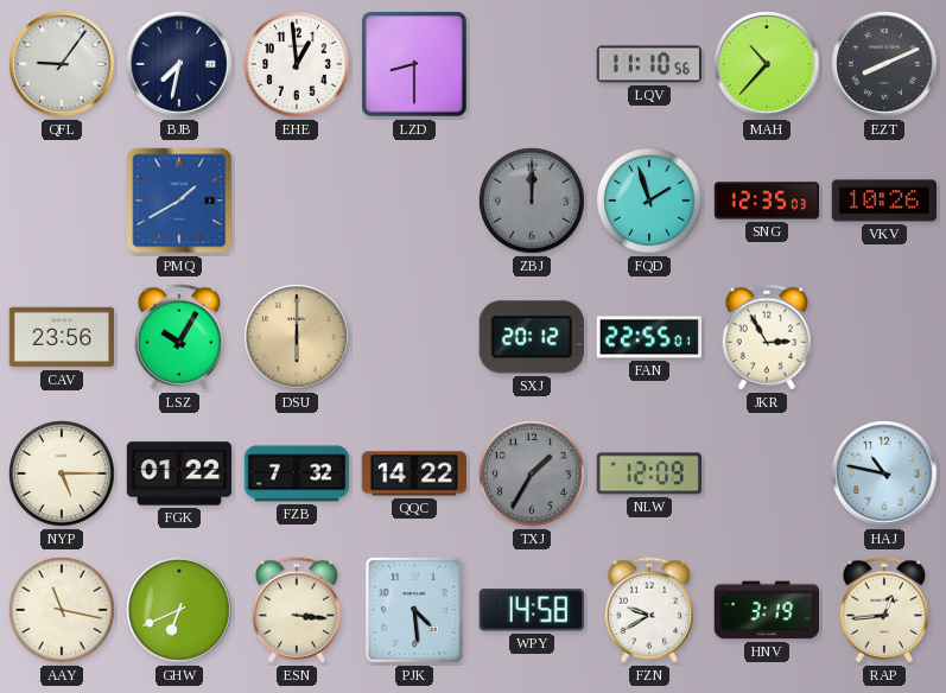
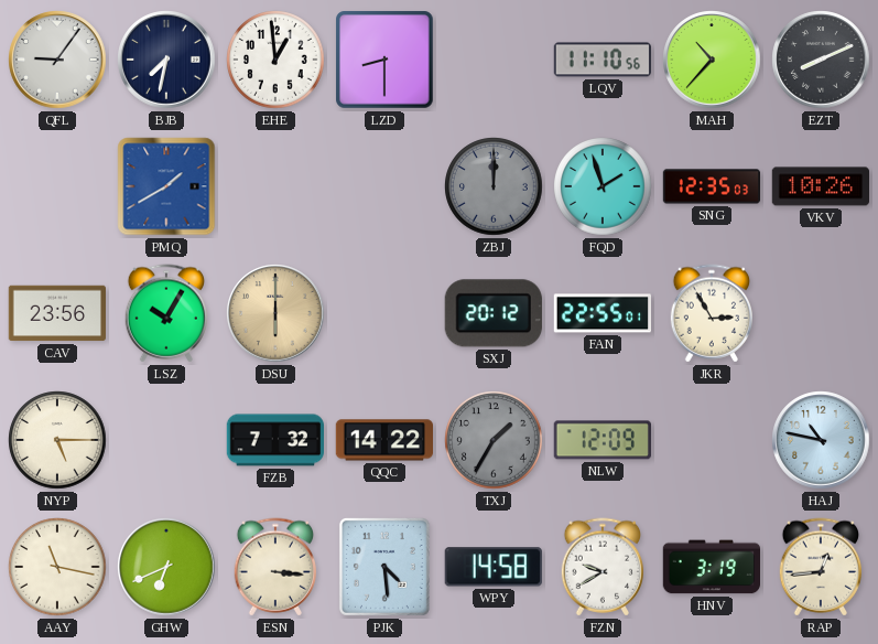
FGK: 01:22 -> none (179, 473)
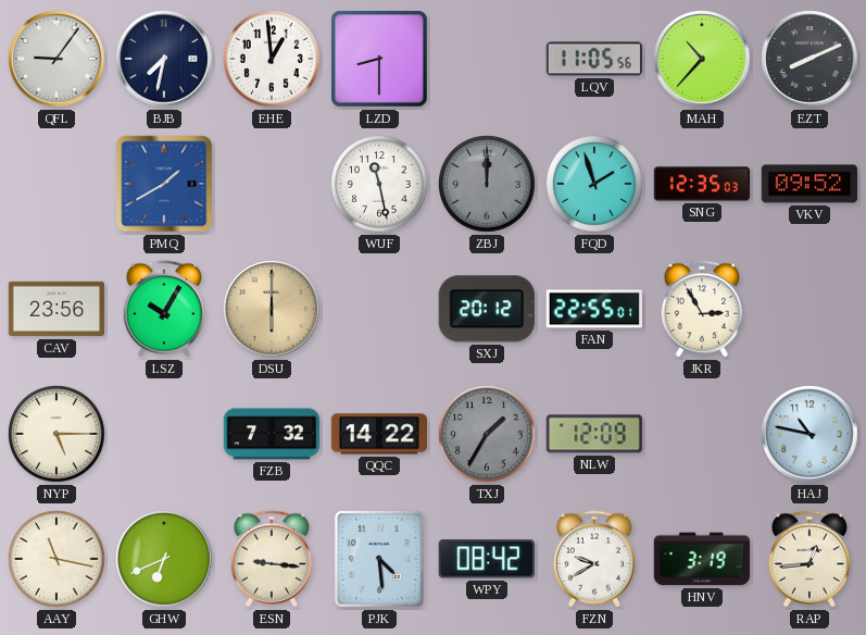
LQV: 11:10 -> 11:05 (593, 59)
WUF: none -> 11:28 (379, 184)
VKV: 10:26 -> 09:52 (808, 184)
ESN: 3:16 -> 9:16 (271, 559)
WPY: 14:58 -> 08:42 (487, 559)
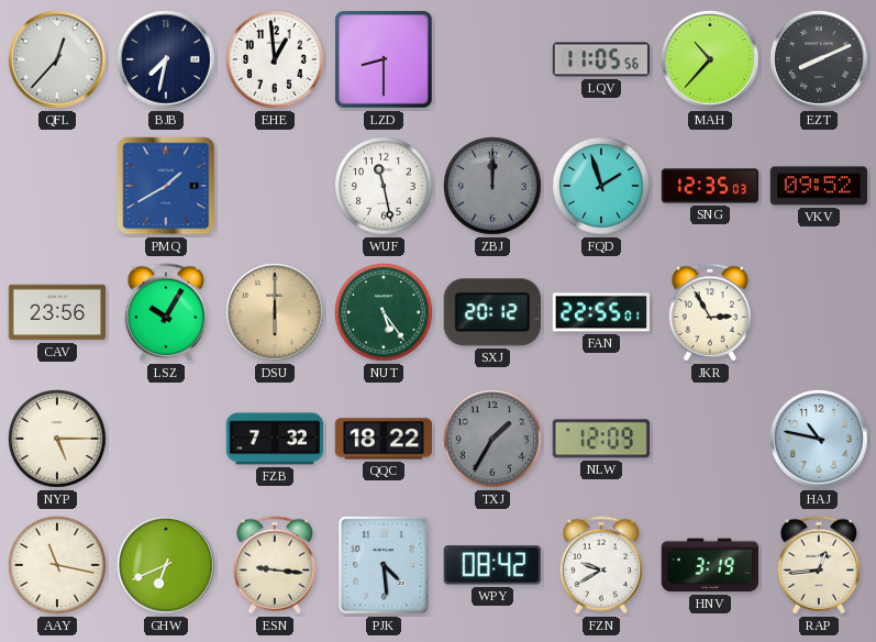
QFL: 9:06 -> 12:37 (57, 59)
NUT: none -> 5:24 (384, 312)
QQC: 14:22 -> 18:22 (382, 439)
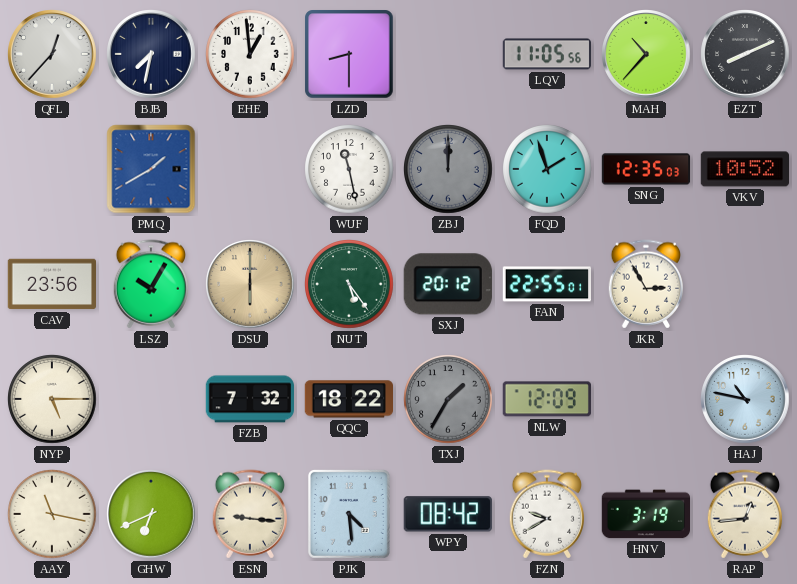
VKV: 09:52 -> 10:52 (744, 169)
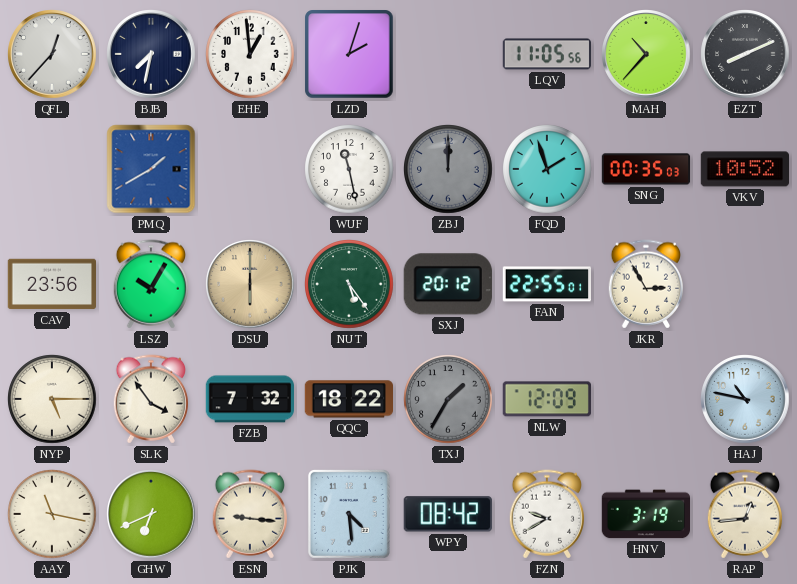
LZD: 8:30 -> 2:03 (349, 54)
SNG: 12:35 -> 00:35 (646, 169)
SLK: none -> 3:54 (150, 399)
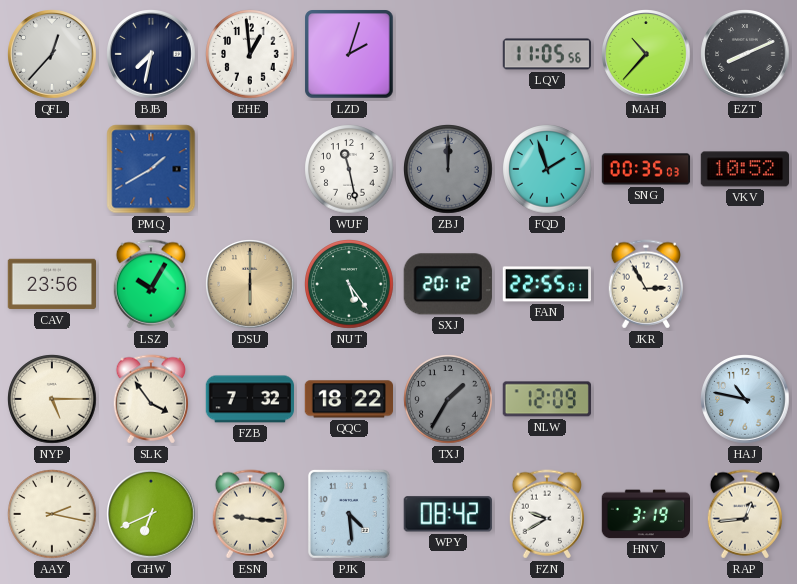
AAY: 11:17 -> 2:17 (52, 514)
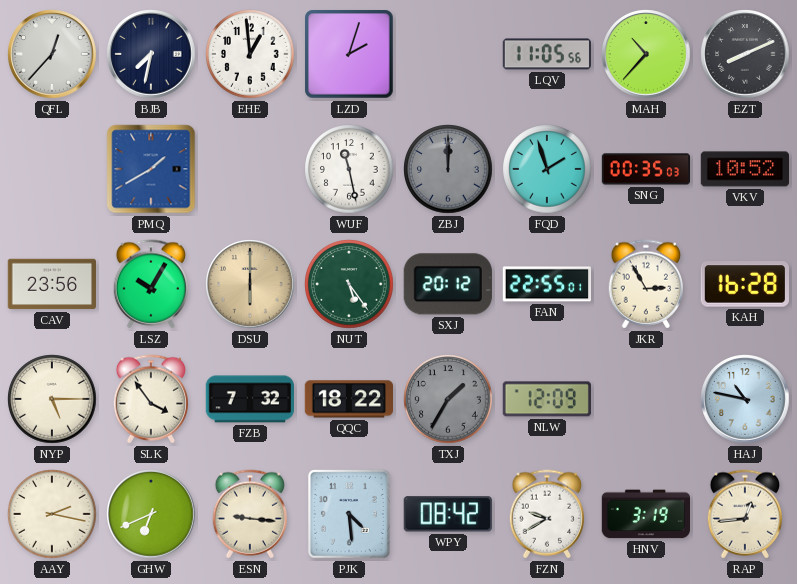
KAH: none -> 16:28 (744, 284)
